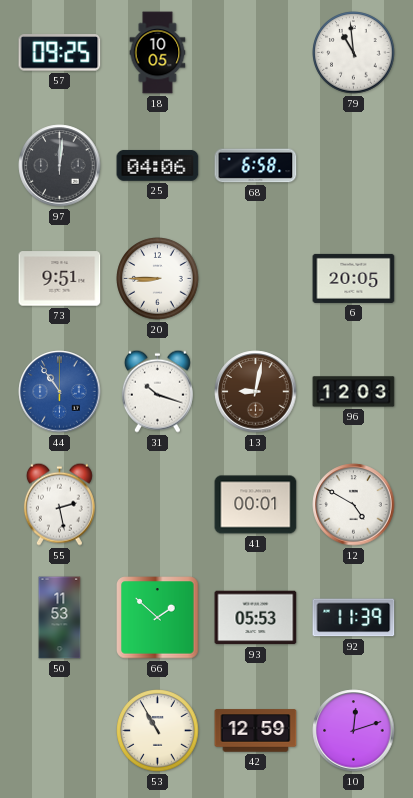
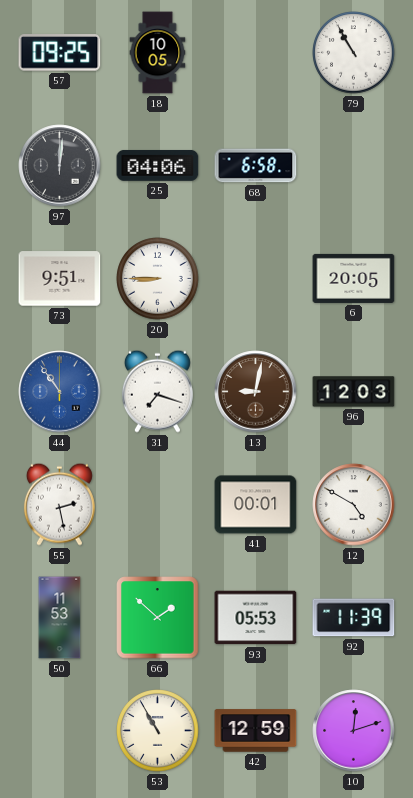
79: 10:59 -> 10:55 (354, 53)
31: 10:18 -> 7:18 (157, 391)
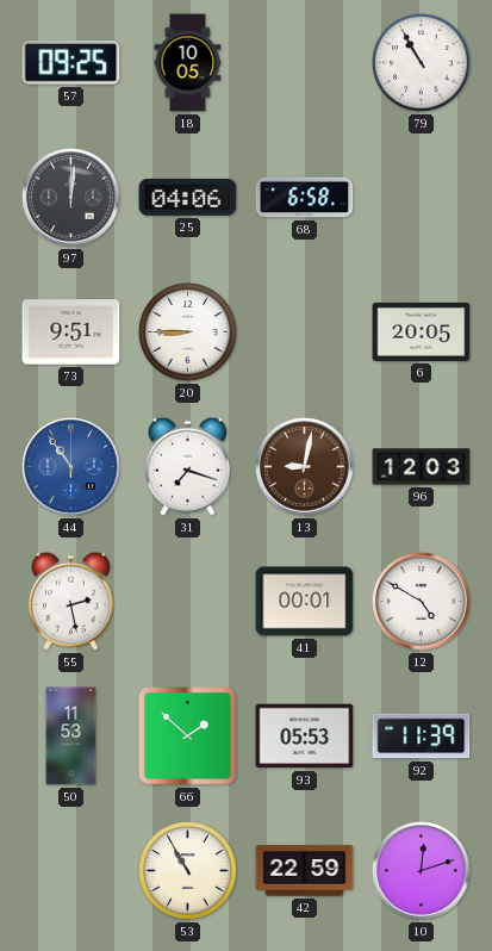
42: 12:59 -> 22:59 (305, 871)
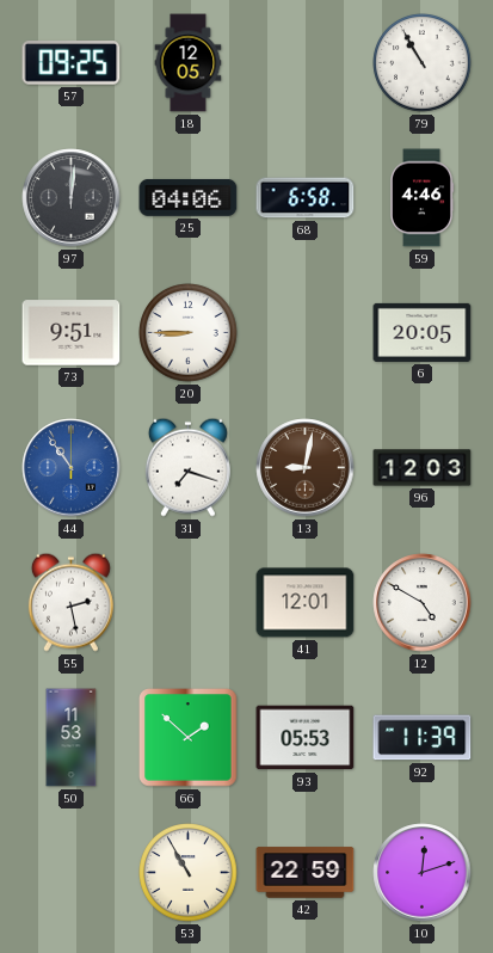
18: 10:05 -> 12:05 (189, 63)
59: none -> 4:46 (423, 198)
41: 00:01 -> 12:01 (306, 603)
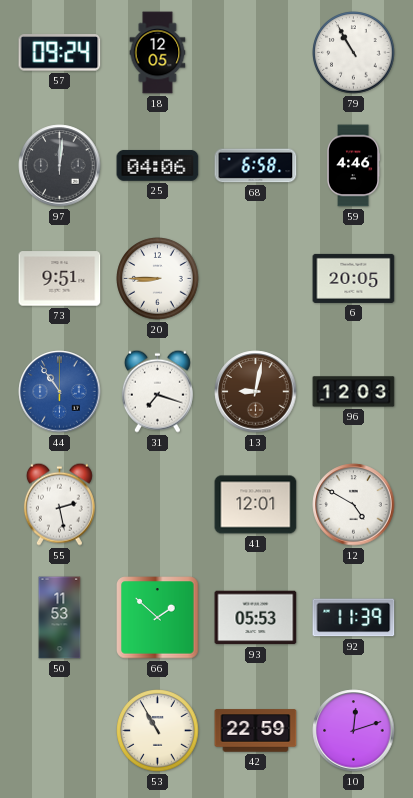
57: 09:25 -> 09:24 (60, 53)
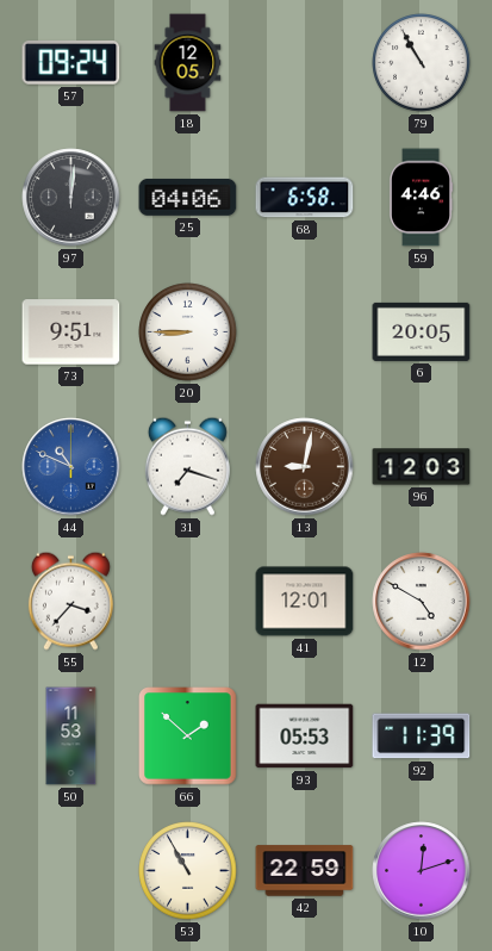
44: 10:54 -> 10:49 (71, 467)
55: 2:28 -> 3:37 (70, 601)
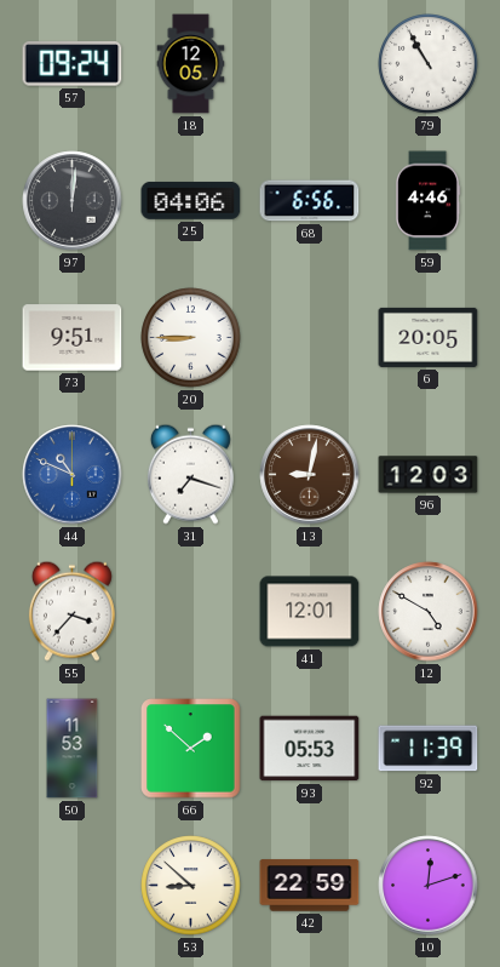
68: 6:58 -> 6:56 (310, 201)
53: 10:55 -> 8:52 (191, 886)
